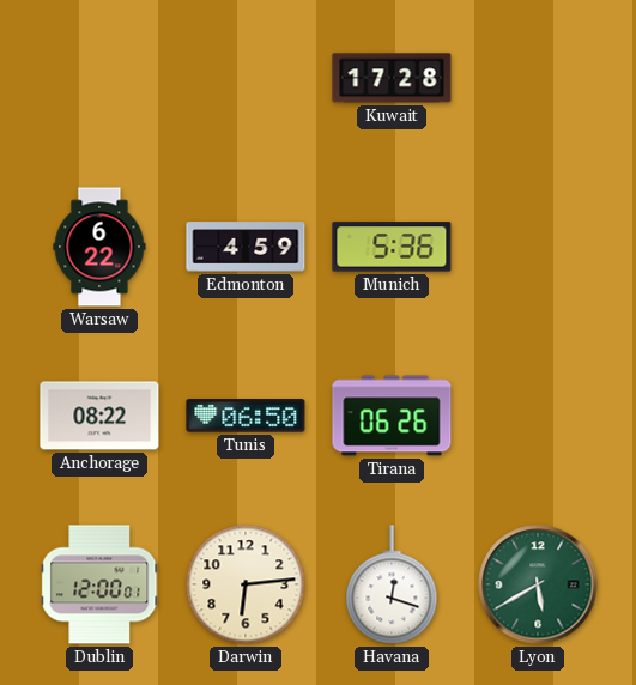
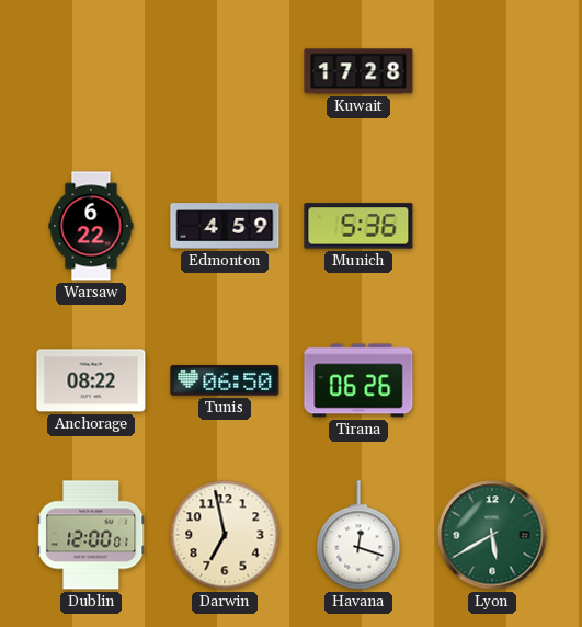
Darwin: 6:14 -> 6:58 (225, 535)
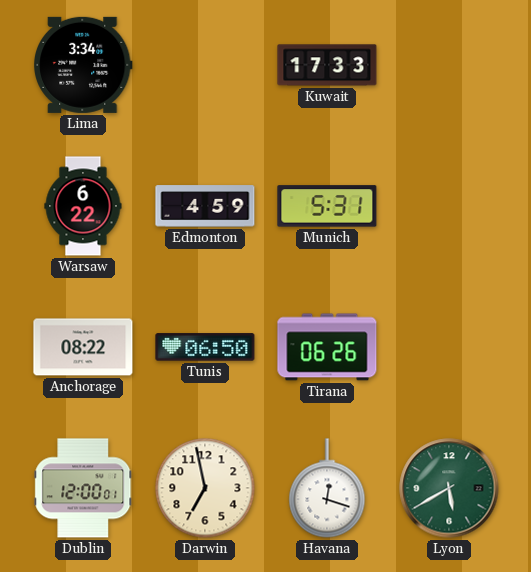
Lima: none -> 3:34 (84, 65)
Kuwait: 17:28 -> 17:33 (327, 65)
Munich: 5:36 -> 5:31 (327, 206)
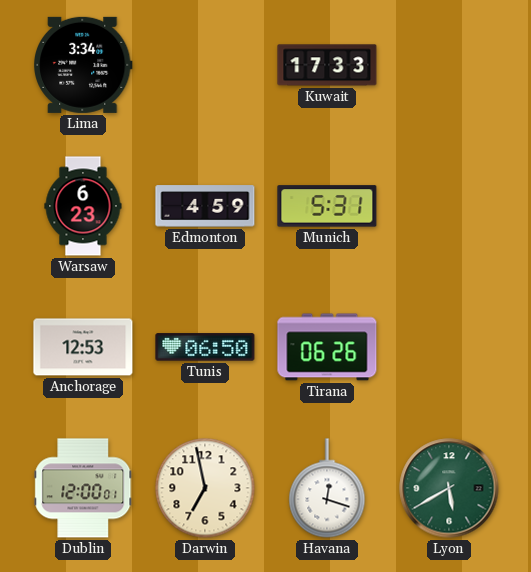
Warsaw: 6:22 -> 6:23 (83, 206)
Anchorage: 08:22 -> 12:53 (83, 347)
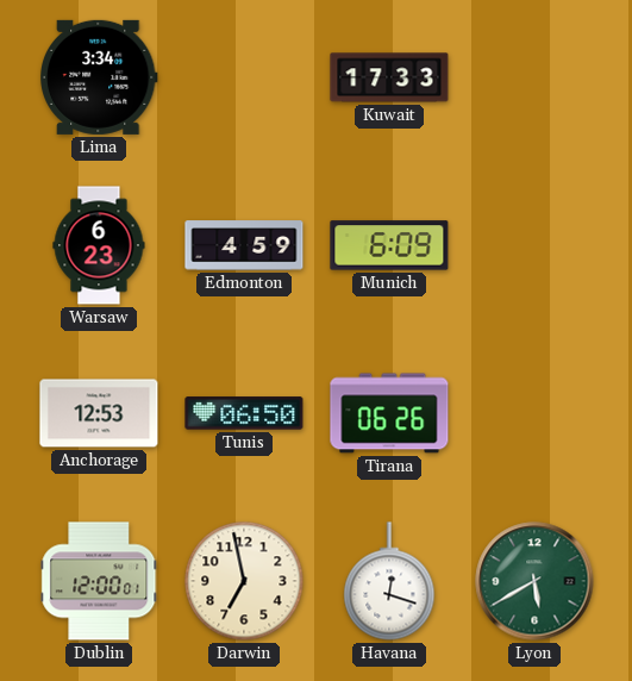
Munich: 5:31 -> 6:09 (389, 245)
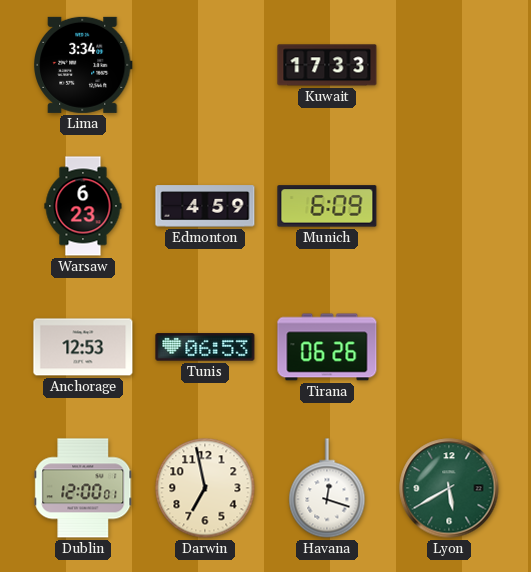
Tunis: 06:50 -> 06:53 (205, 347)
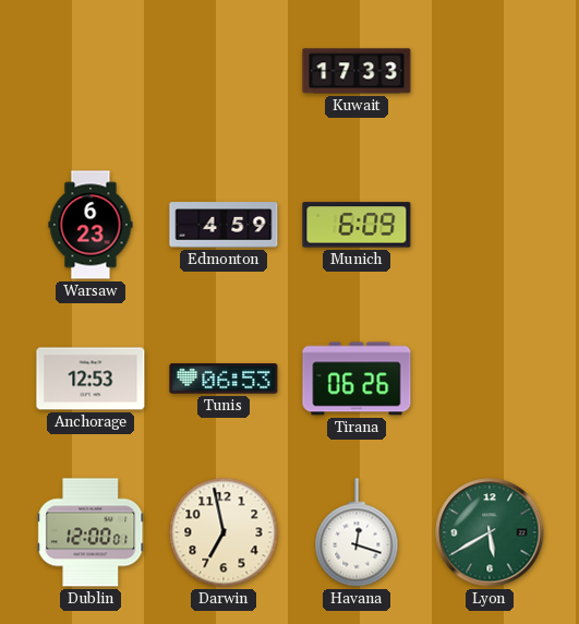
Lima: 3:34 -> none (84, 65)
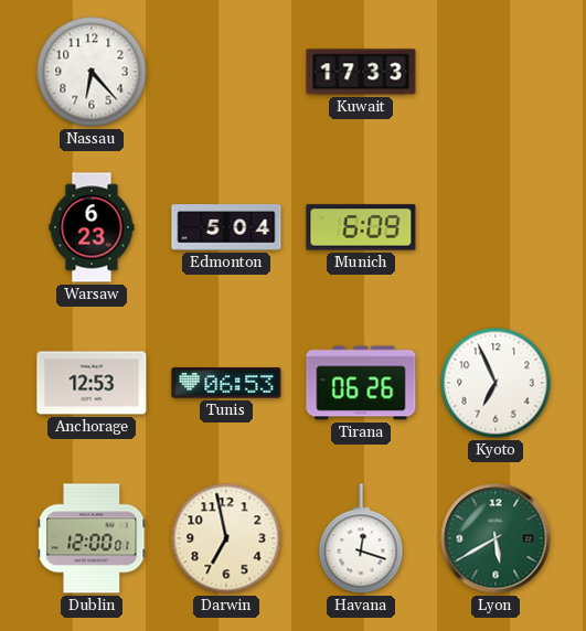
Nassau: none -> 6:23 (92, 72)
Edmonton: 4:59 -> 5:04 (226, 227)
Kyoto: none -> 6:56 (496, 383)
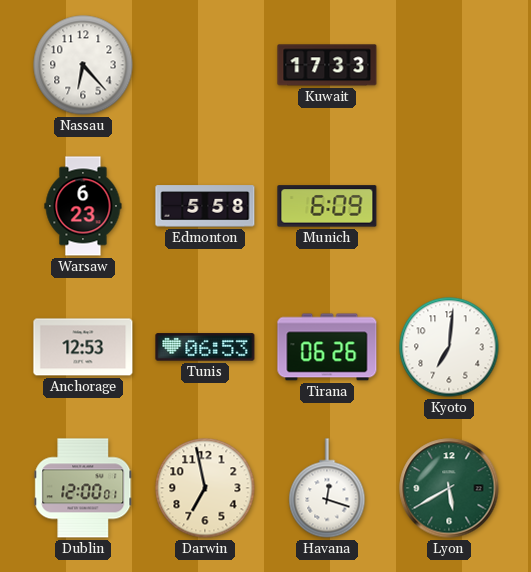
Edmonton: 5:04 -> 5:58 (205, 206)
Kyoto: 6:56 -> 7:01 (449, 347)
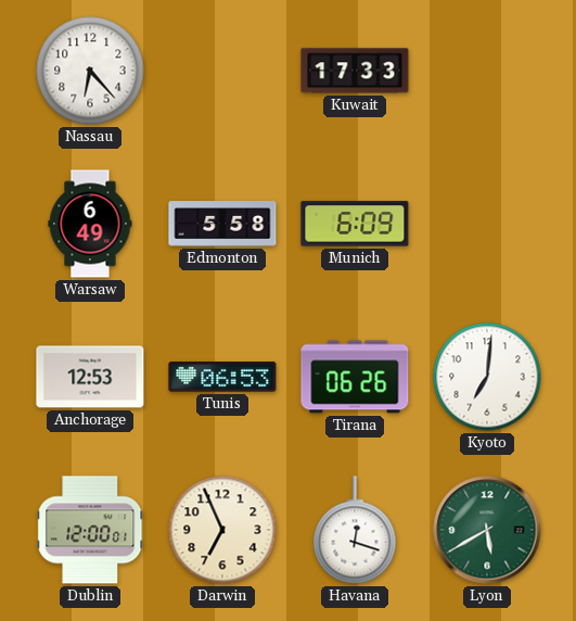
Warsaw: 6:23 -> 6:49 (90, 224)
Darwin: 6:58 -> 6:56 (222, 530)
